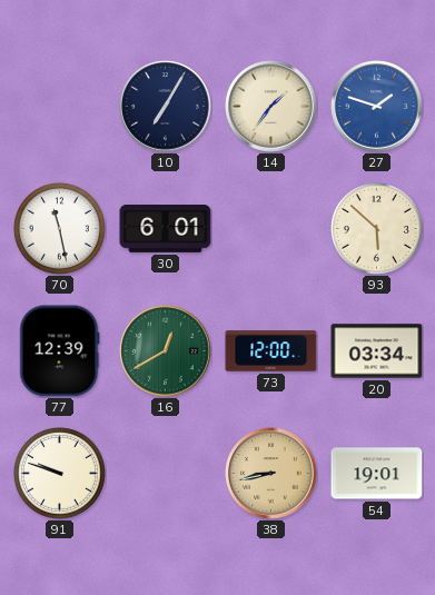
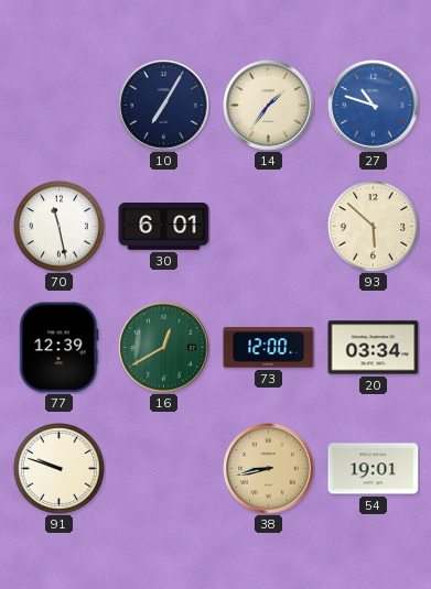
27: 1:48 -> 10:48 (374, 106)
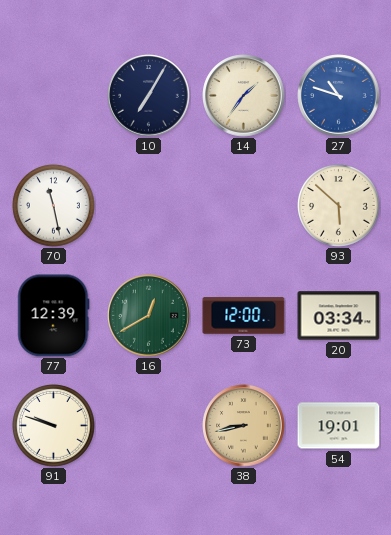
30: 6:01 -> none (164, 227)
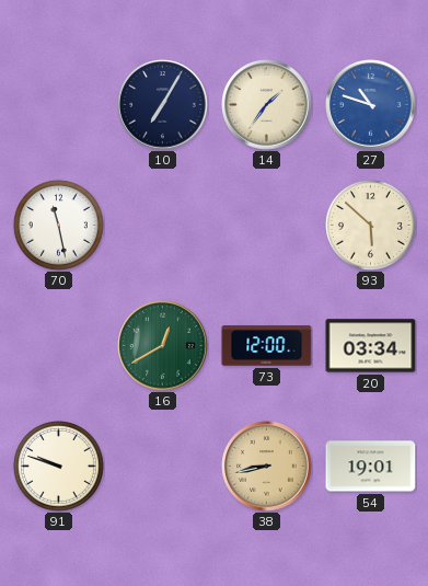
77: 12:39 -> none (54, 316)
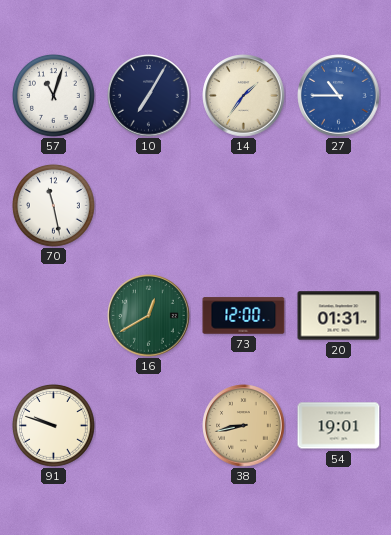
57: none -> 11:03 (54, 96)
27: 10:48 -> 10:45 (339, 96)
93: 5:52 -> none (371, 226)
20: 03:34 -> 01:31 (339, 316)
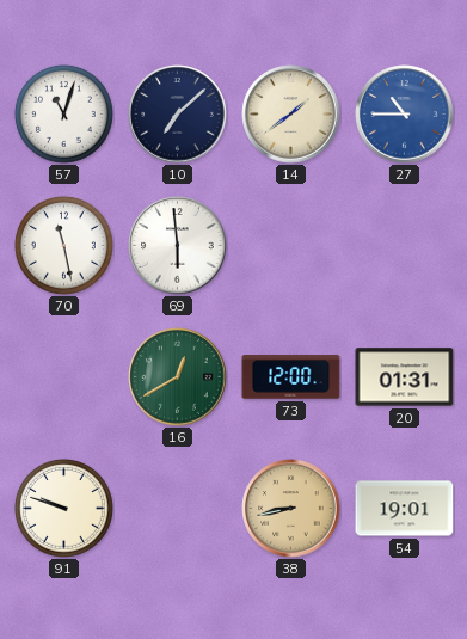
10: 7:05 -> 7:08 (178, 115)
14: 1:36 -> 1:39 (291, 115)
69: none -> 5:59 (178, 246)
